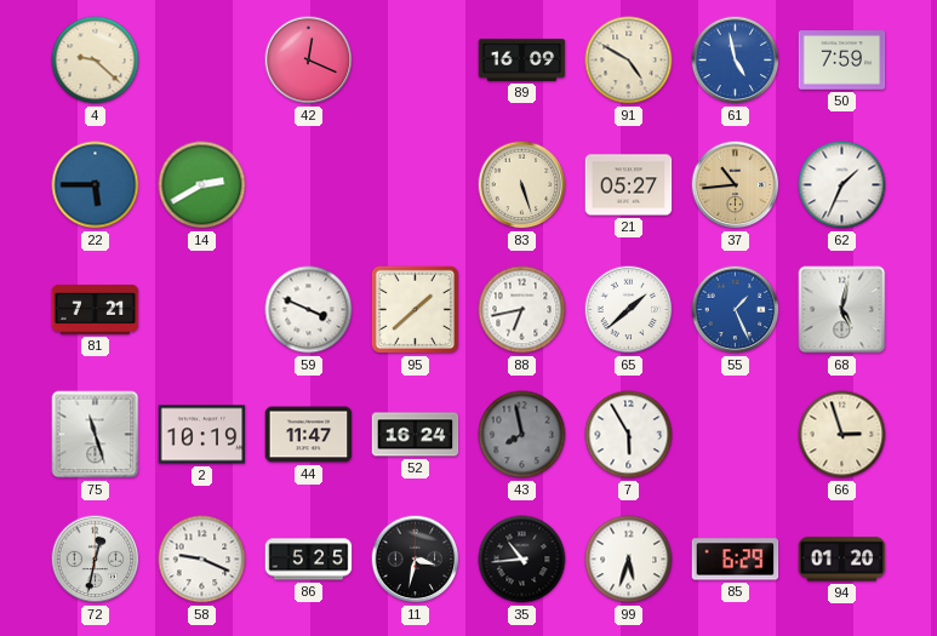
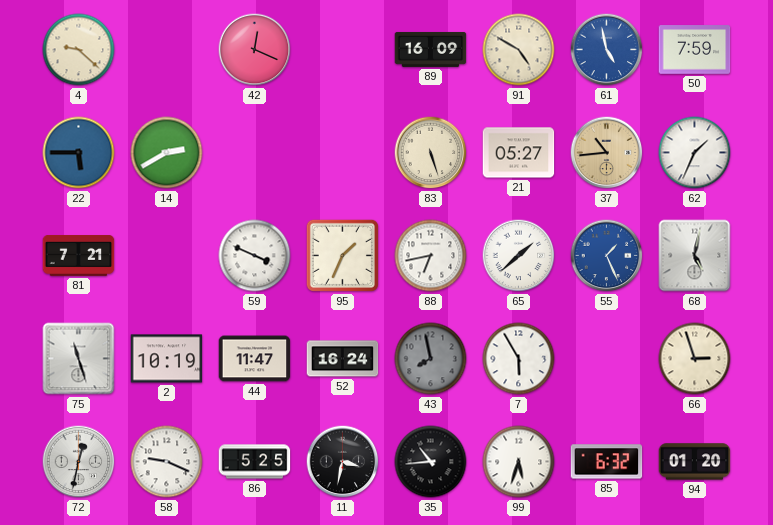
95: 1:38 -> 1:34 (342, 255)
85: 6:29 -> 6:32 (607, 462)
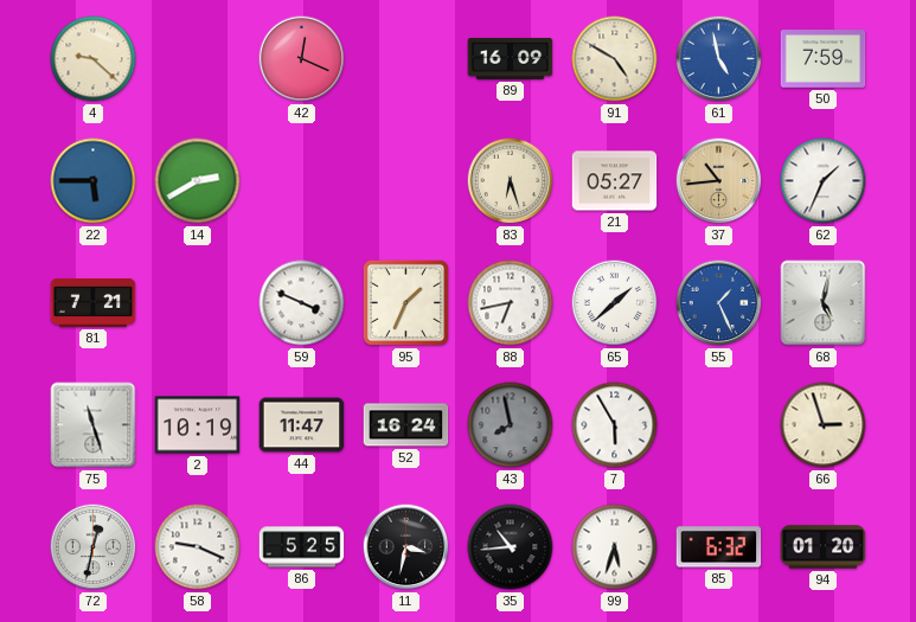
83: 5:27 -> 6:27 (511, 181)
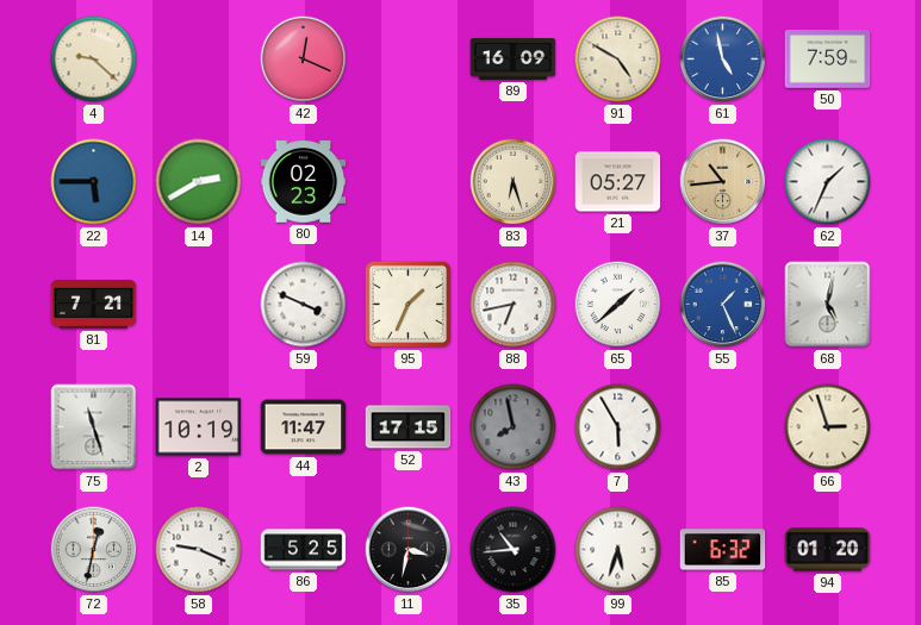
80: none -> 02:23 (304, 182)
52: 16:24 -> 17:15 (409, 427)
